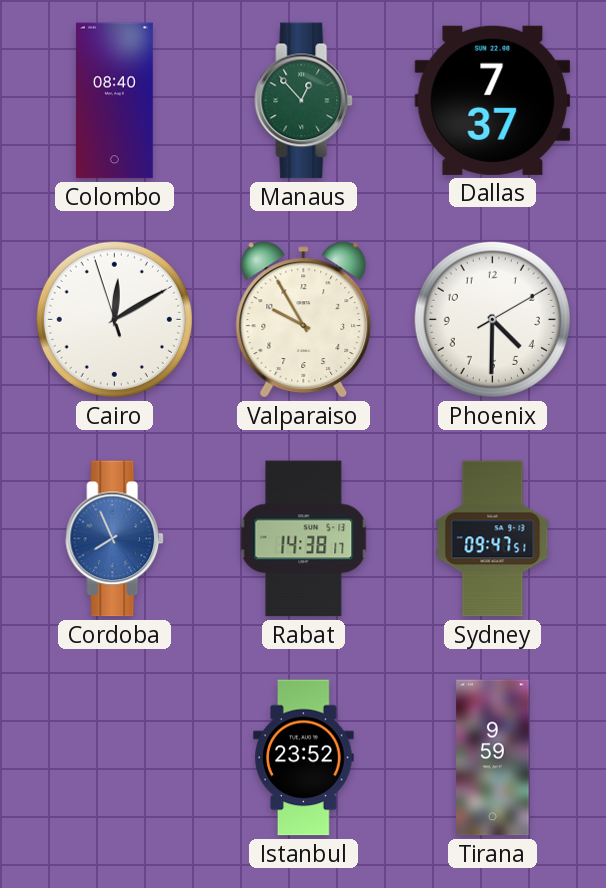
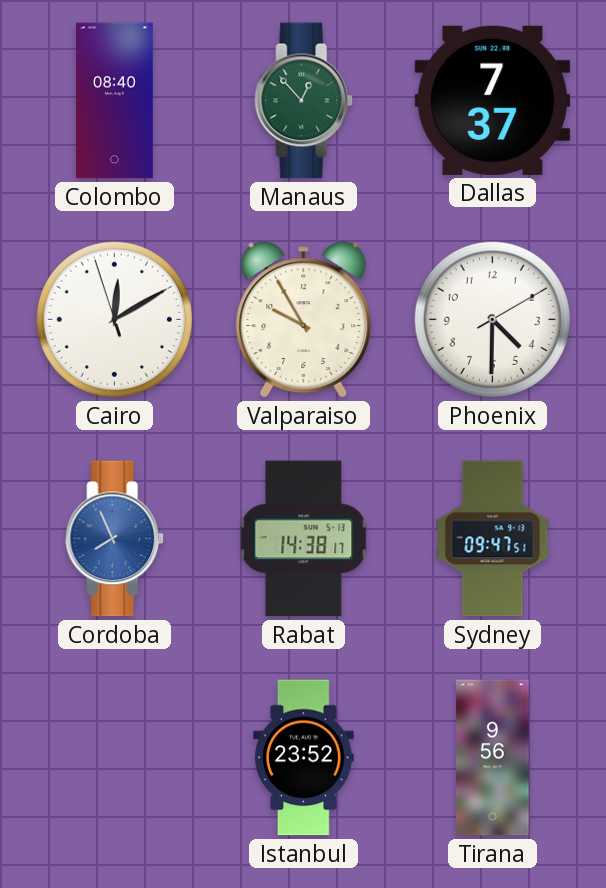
Tirana: 9:59 -> 9:56 (493, 758)
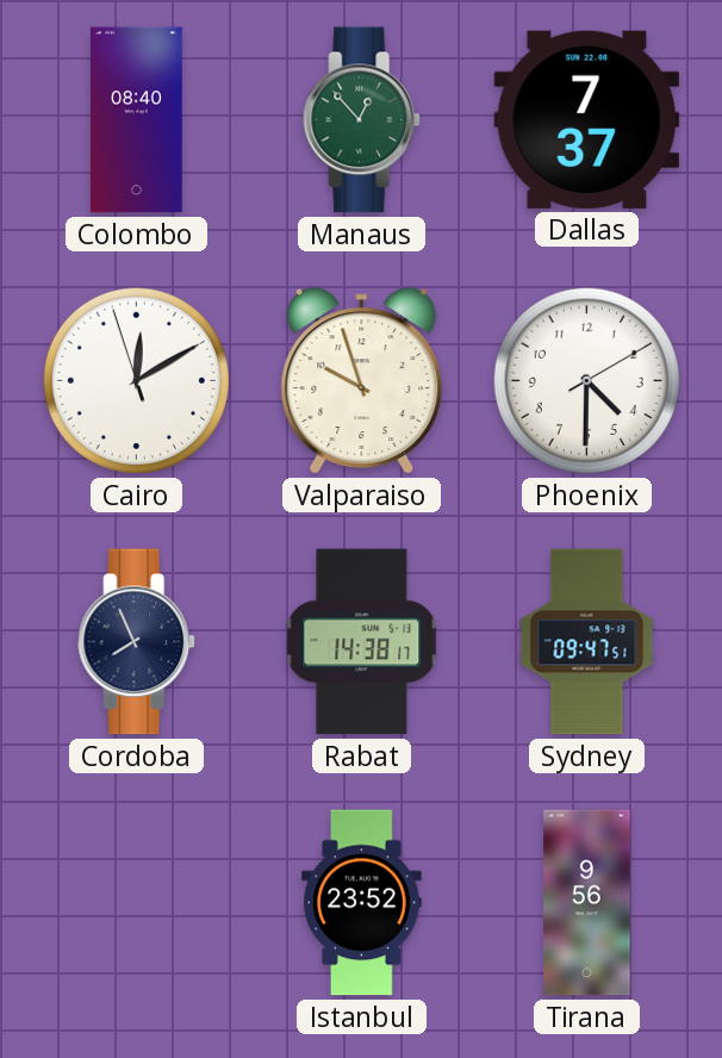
Valparaiso: 9:55 -> 9:57 (362, 381)
Cordoba dial: blue -> navy (137, 642)
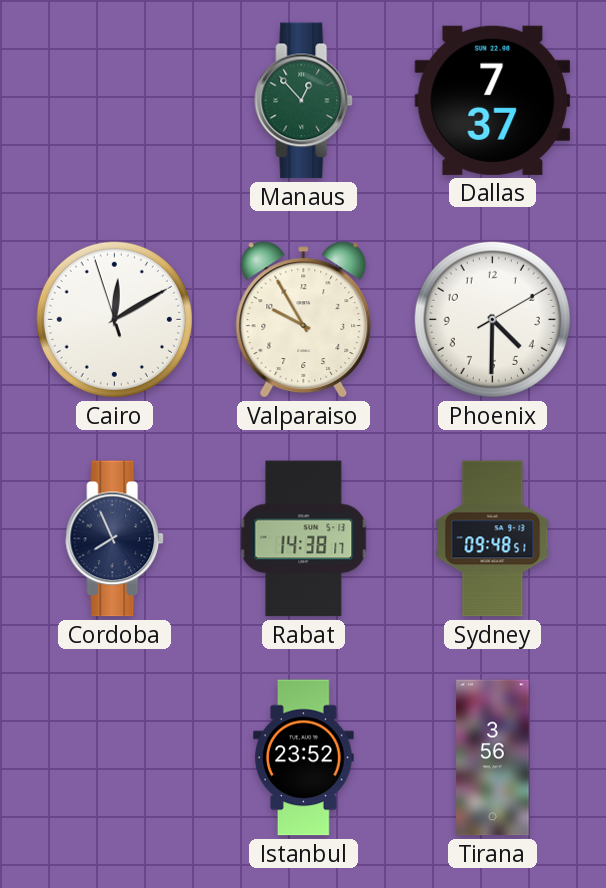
Colombo: 08:40 -> none (137, 120)
Valparaiso: 9:57 -> 9:55 (304, 320)
Sydney: 09:47 -> 09:48 (493, 539)
Tirana: 9:56 -> 3:56 (493, 758)
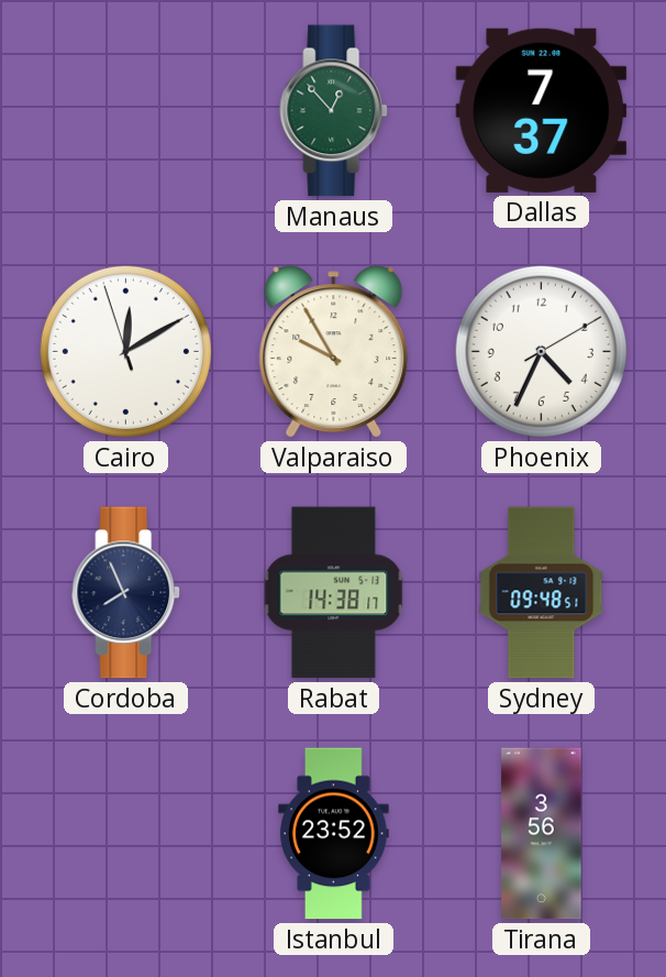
Phoenix: 4:30 -> 4:34 (541, 351)
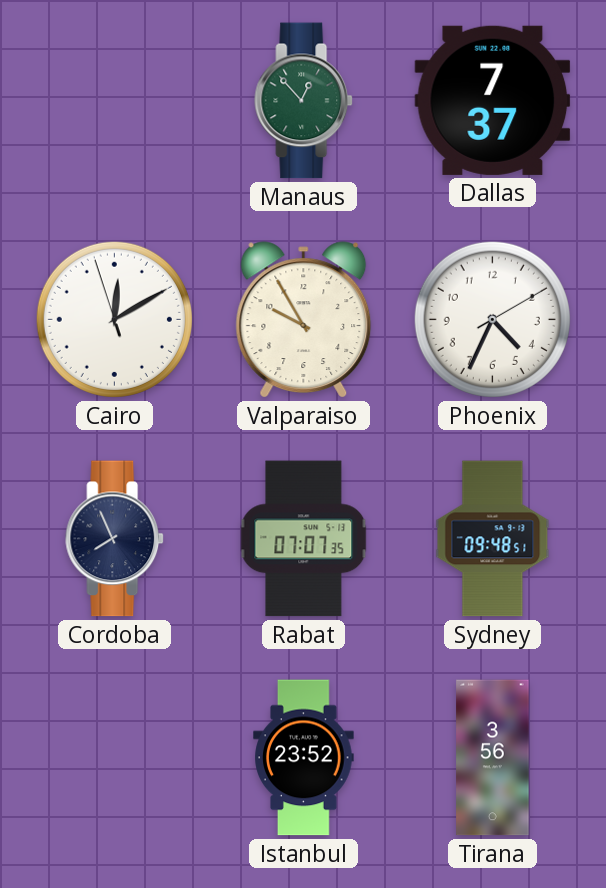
Rabat: 14:38 -> 07:07 (304, 539)
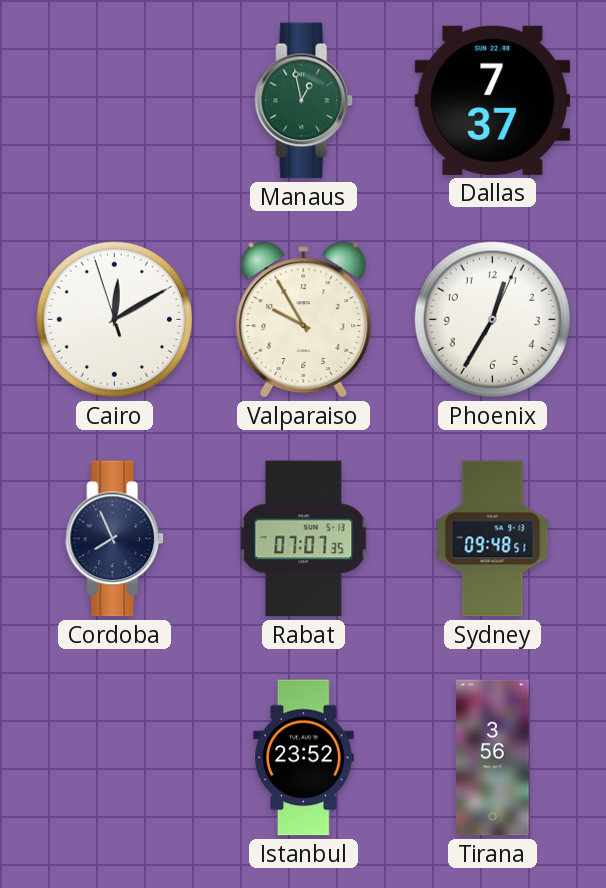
Manaus: 12:53 -> 12:58 (304, 101)
Phoenix: 4:34 -> 12:35 (492, 319)
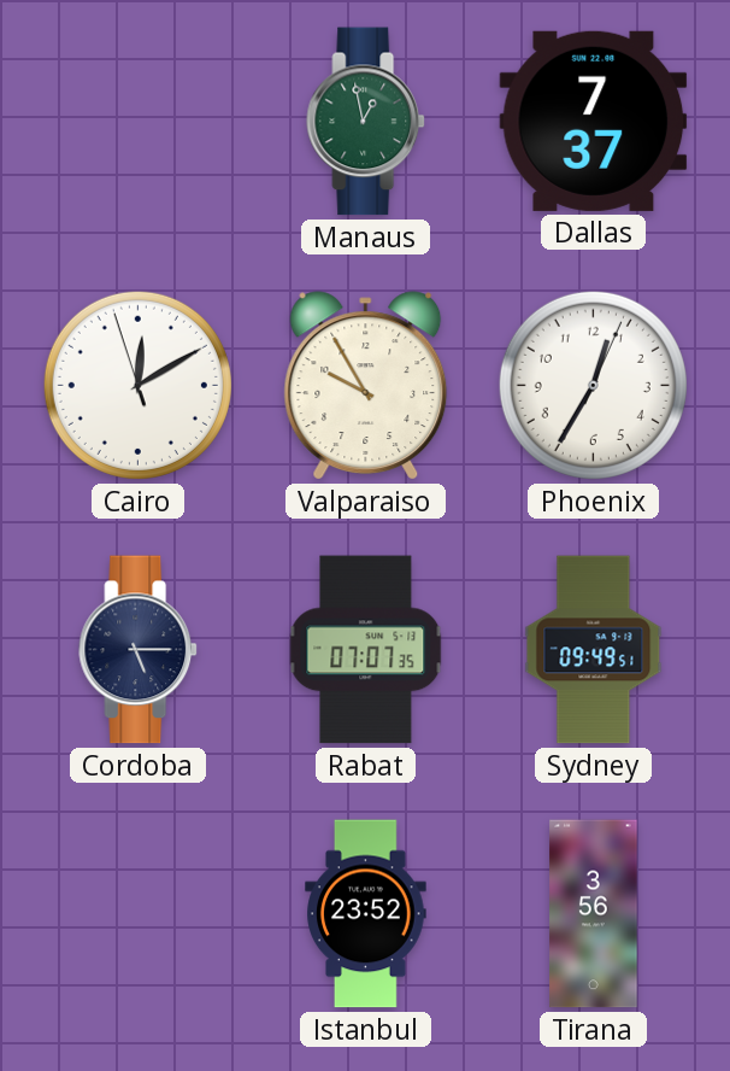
Cordoba: 7:56 -> 5:15 (139, 650)
Sydney: 09:48 -> 09:49 (594, 650)
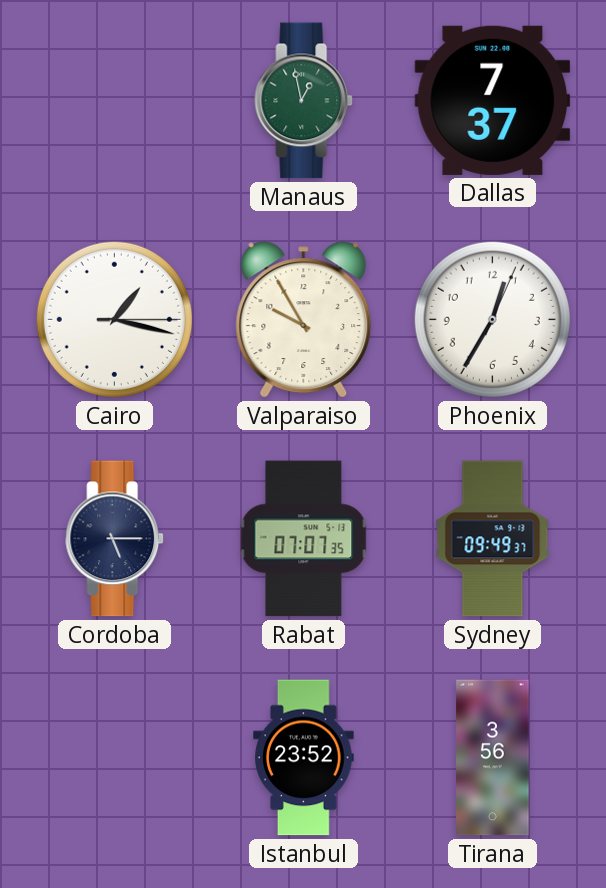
Cairo: 12:09 -> 1:17 (114, 319)
Sydney: 09:49:51 -> 09:49:37 (493, 539)
